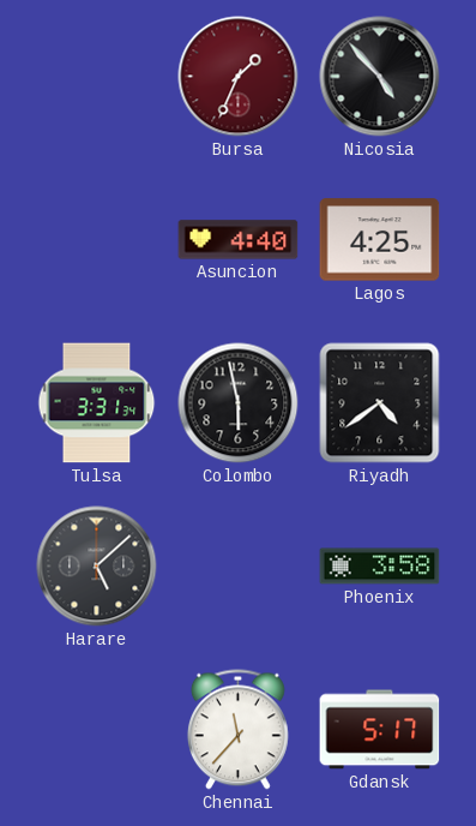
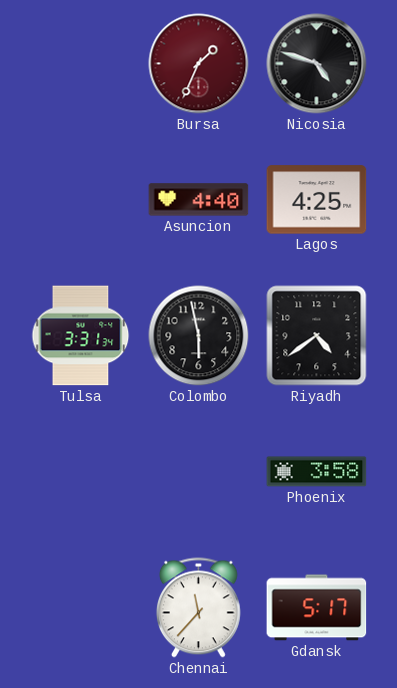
Nicosia: 4:53 -> 4:48 (317, 64)
Harare: 5:08 -> none (97, 567)
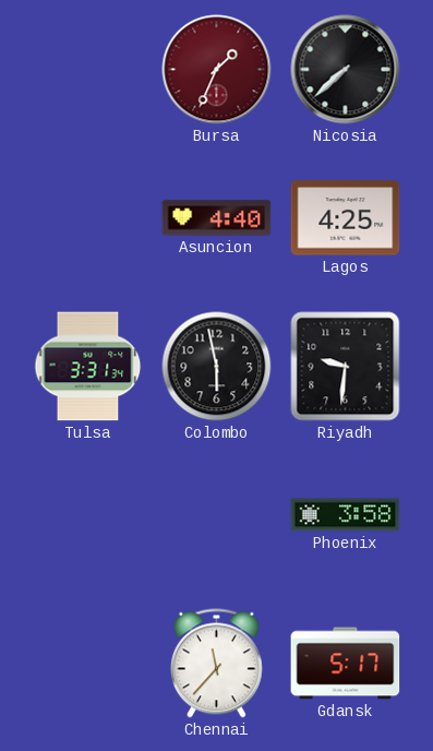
Nicosia: 4:48 -> 7:38 (346, 70)
Riyadh: 4:39 -> 9:31 (346, 367)
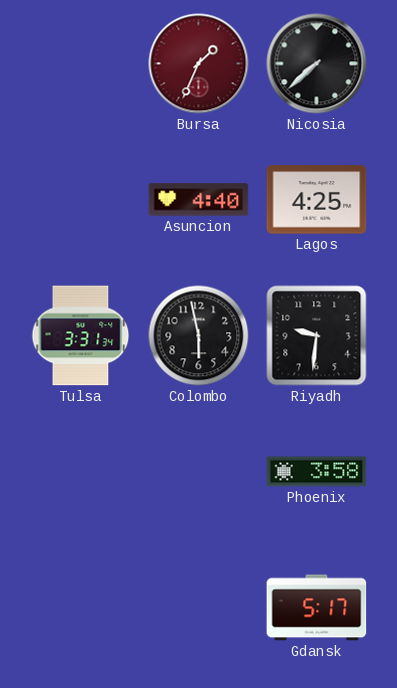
Chennai: 11:37 -> none (216, 664)
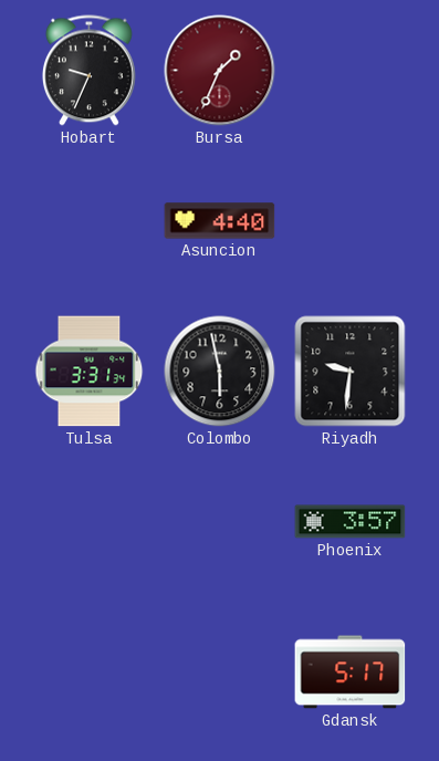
Hobart: none -> 9:34 (88, 71)
Nicosia: 7:38 -> none (317, 64)
Lagos: 4:25 -> none (317, 200)
Phoenix: 3:58 -> 3:57 (351, 522)
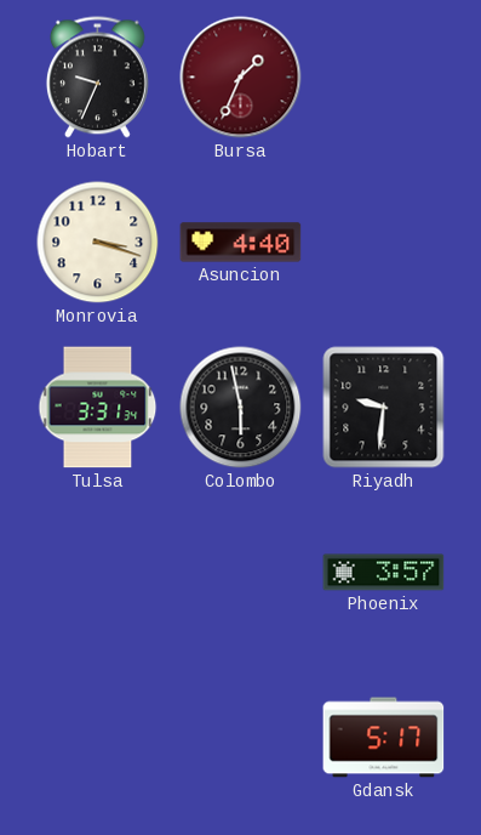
Monrovia: none -> 3:18 (98, 243)
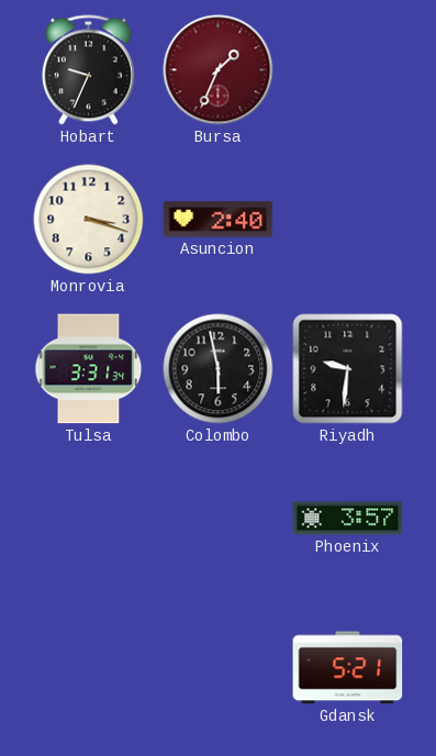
Asuncion: 4:40 -> 2:40 (219, 220)
Gdansk: 5:17 -> 5:21 (348, 668)
